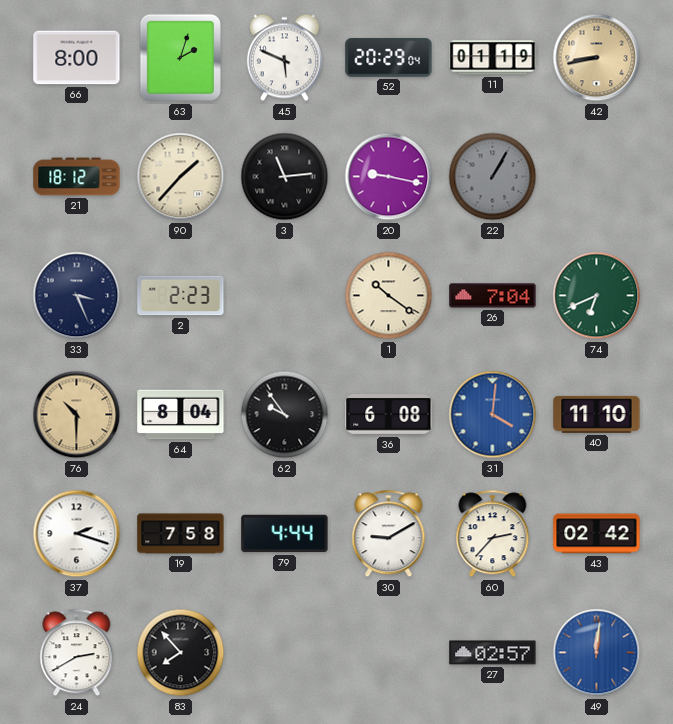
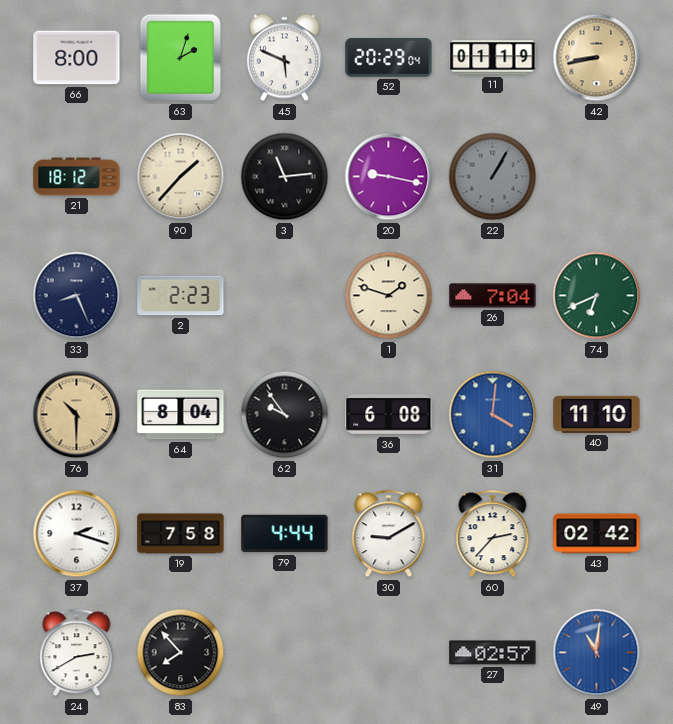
33: 3:26 -> 8:26 (77, 296)
1: 10:21 -> 1:48 (389, 296)
49: 12:01 -> 11:01 (597, 653)
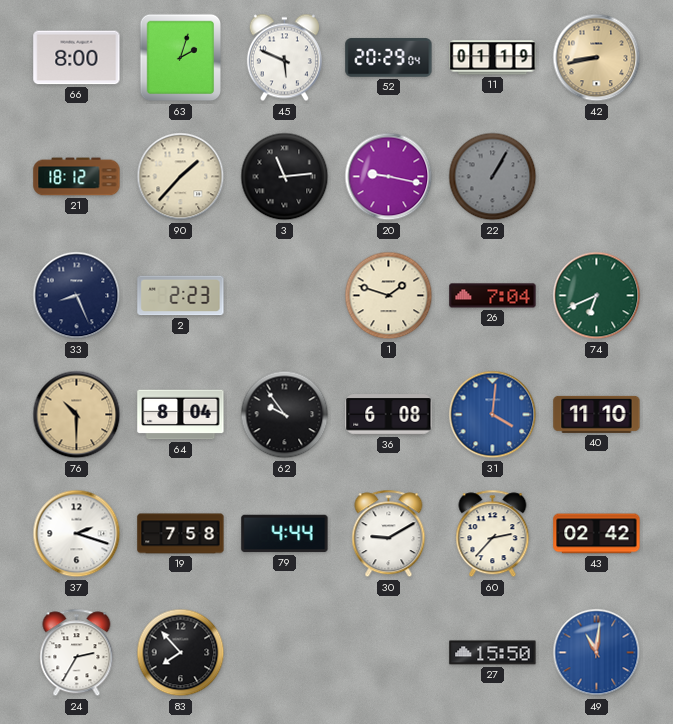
24: 2:40 -> 2:35 (77, 653)
27: 02:57 -> 15:50 (493, 653)
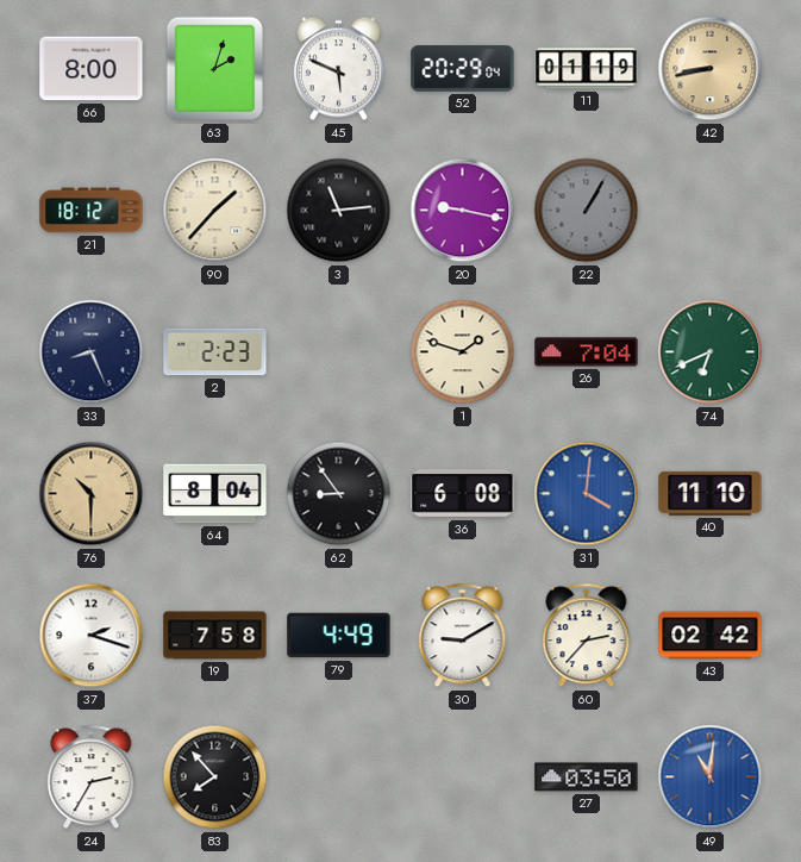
62: 9:54 -> 8:54 (339, 494)
79: 4:44 -> 4:49 (339, 636)
27: 15:50 -> 03:50 (587, 777)
